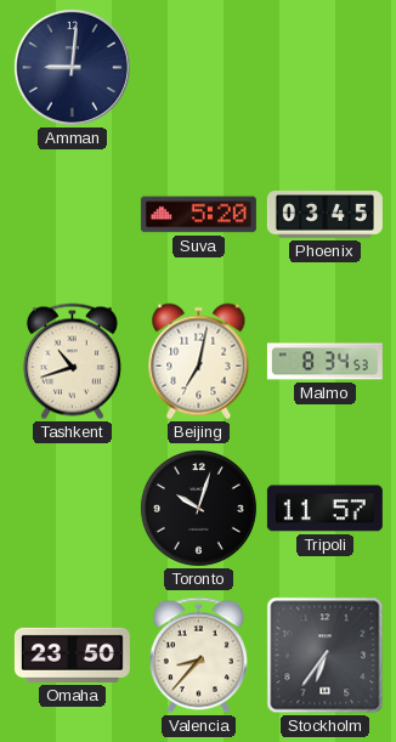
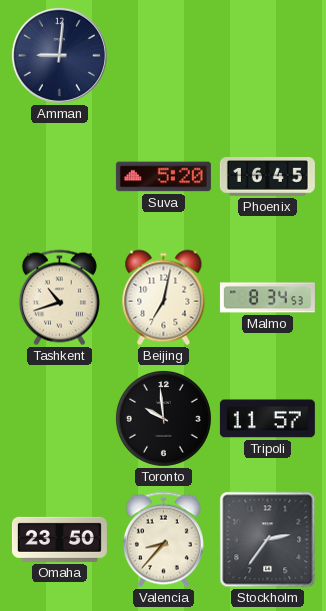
Phoenix: 03:45 -> 16:45 (267, 177)
Toronto: 10:03 -> 9:59 (163, 418)
Stockholm: 6:36 -> 2:36 (268, 540)
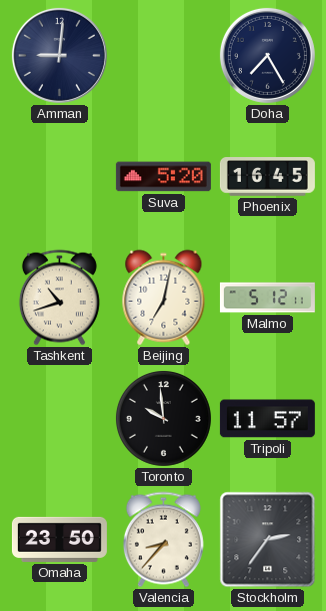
Doha: none -> 7:25 (267, 55)
Malmo: 8:34 -> 5:12 (267, 298)
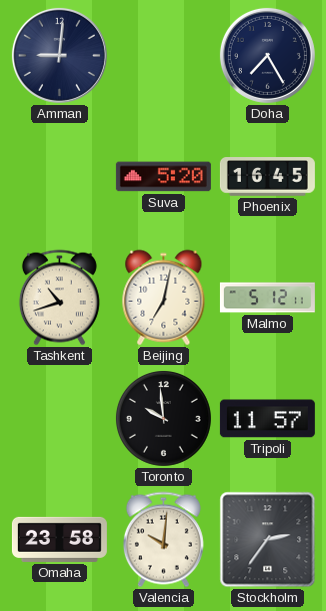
Omaha: 23:50 -> 23:58 (59, 539)
Valencia: 8:37 -> 10:01 (163, 540)
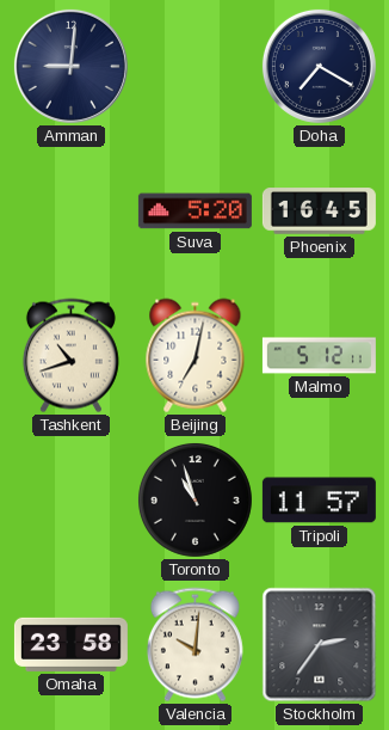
Doha: 7:25 -> 7:20 (319, 66)
Toronto: 9:59 -> 10:57 (194, 499)
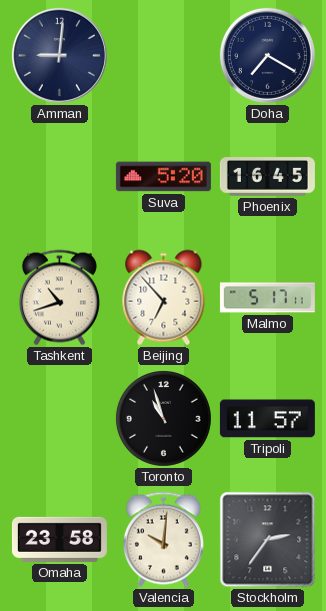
Beijing: 7:02 -> 6:53 (164, 298)
Malmo: 5:12 -> 5:17 (267, 298)
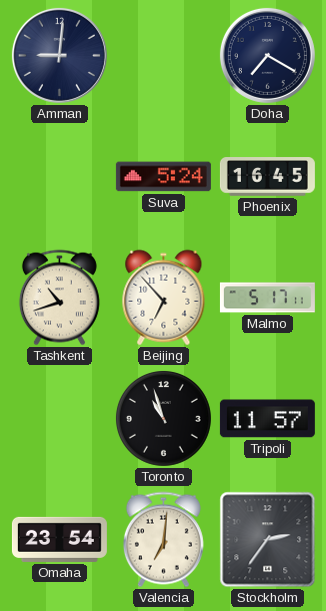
Suva: 5:20 -> 5:24 (163, 177)
Omaha: 23:58 -> 23:54 (59, 539)
Valencia: 10:01 -> 7:01 (163, 540)
